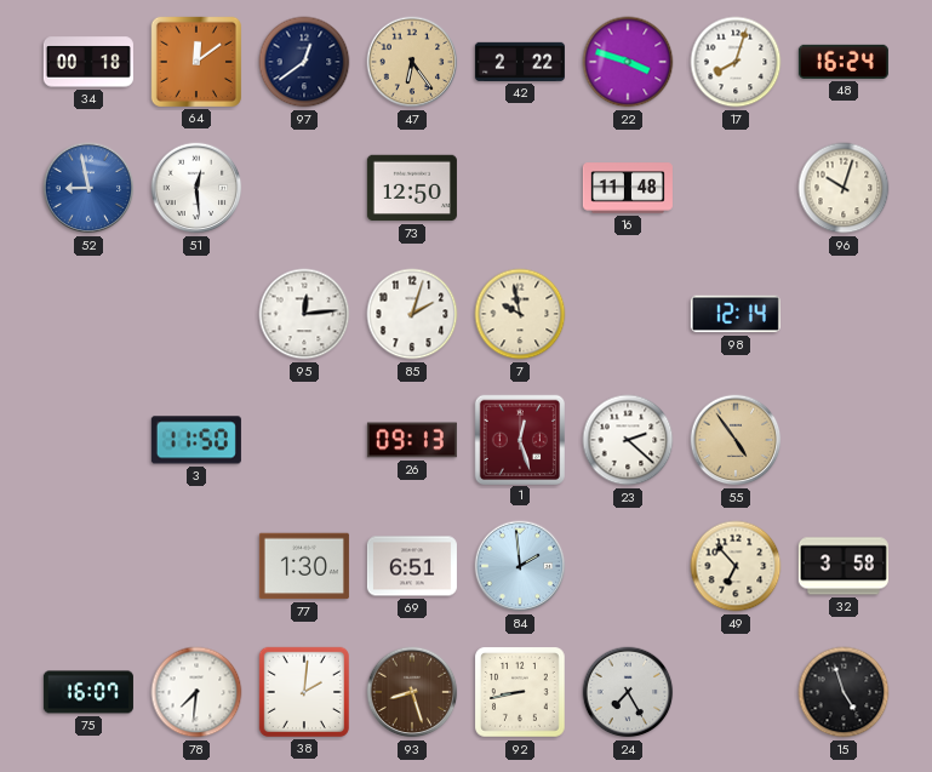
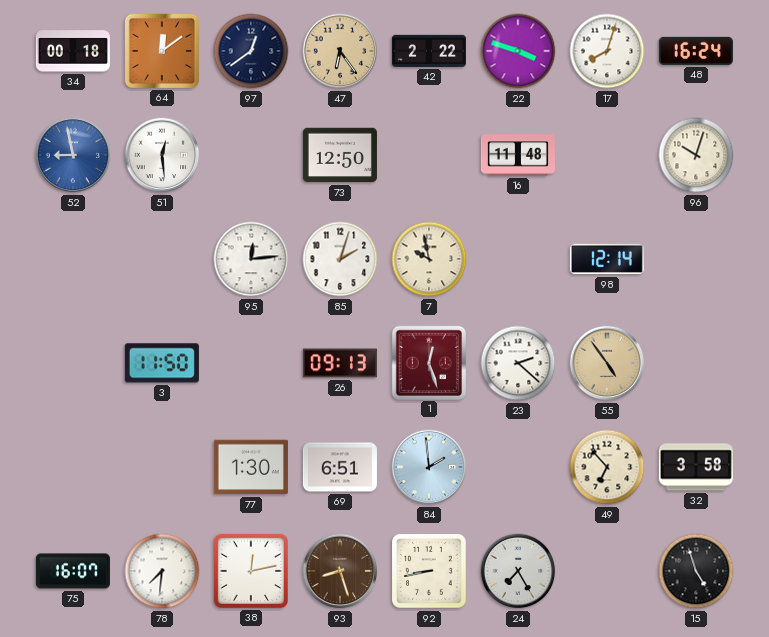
38: 2:01 -> 12:13 (251, 571)
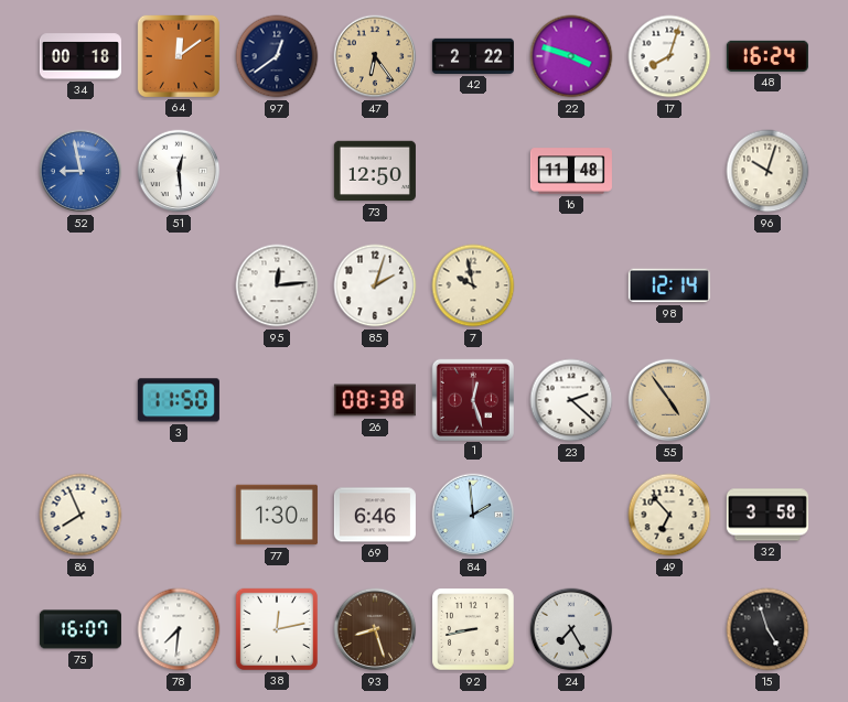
26: 09:13 -> 08:38 (375, 400)
86: none -> 7:56 (80, 515)
69: 6:51 -> 6:46 (375, 515)
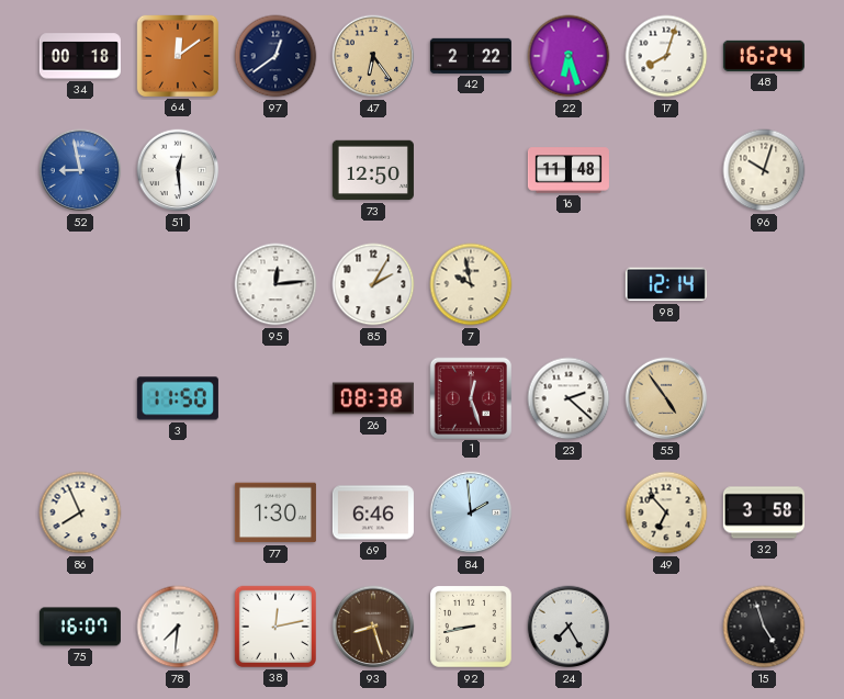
22: 3:48 -> 6:27 (569, 56)
85: 2:03 -> 2:05 (373, 284)
